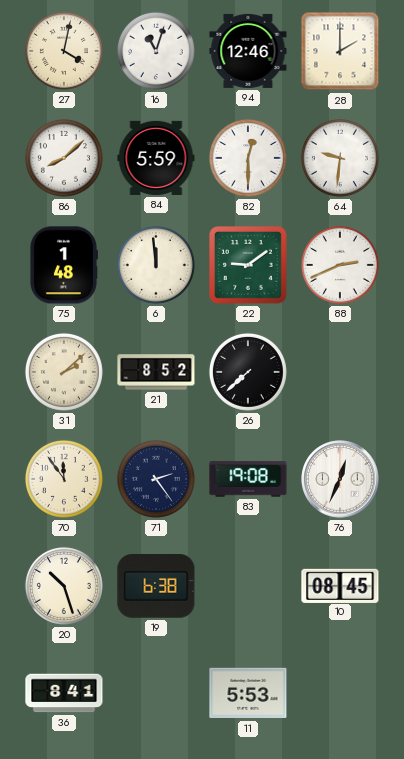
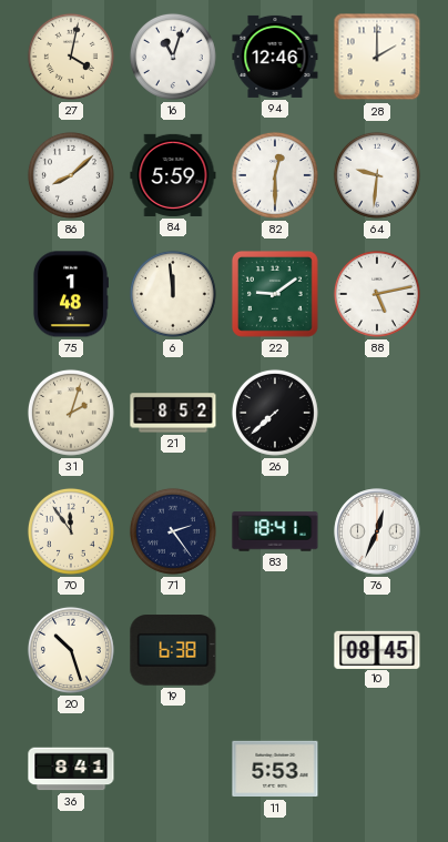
88: 2:41 -> 5:13 (377, 294)
31: 2:08 -> 2:03 (71, 413)
83: 19:08 -> 18:41 (275, 531)
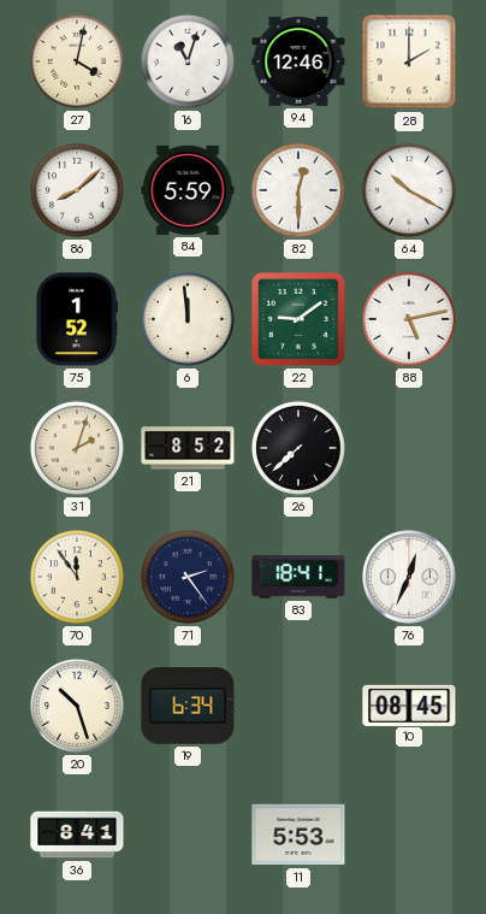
64: 9:31 -> 10:20 (409, 190)
75: 1:48 -> 1:52 (76, 319)
19: 6:38 -> 6:34 (188, 706)
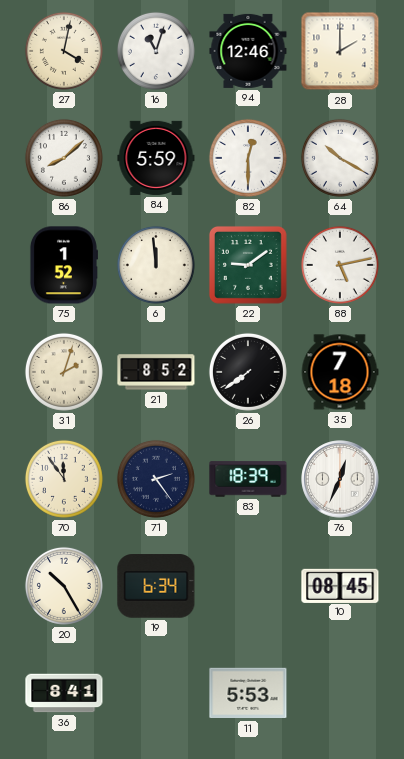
26: 7:38 -> 7:39 (248, 372)
35: none -> 7:18 (340, 372)
83: 18:41 -> 18:39 (248, 479)
20: 10:27 -> 10:25 (64, 586)
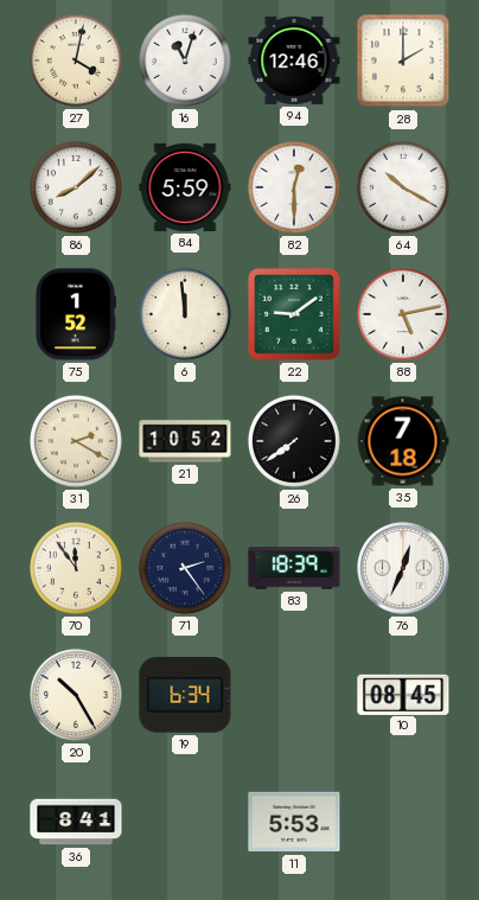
31: 2:03 -> 2:20 (76, 441)
21: 8:52 -> 10:52 (185, 441)
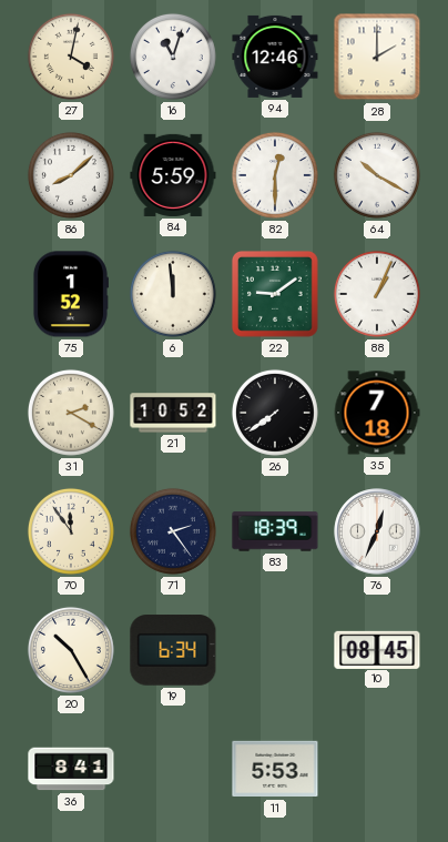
88: 5:13 -> 1:04 (377, 294)
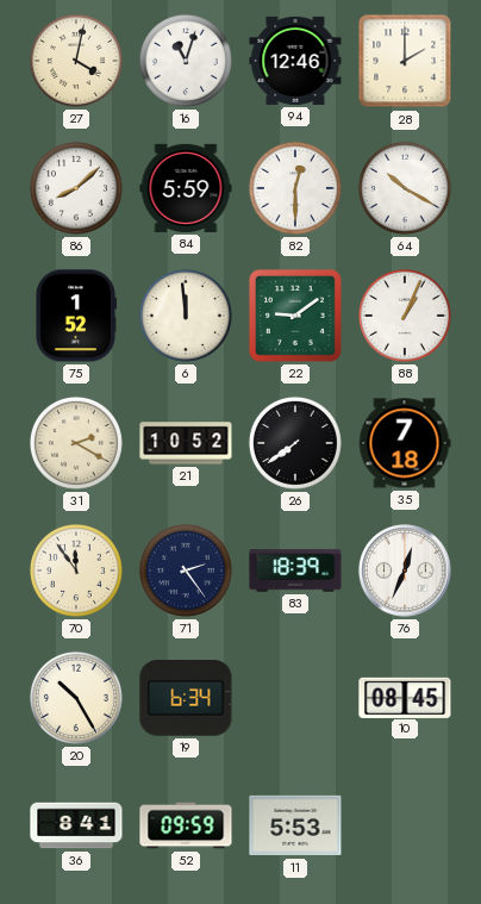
52: none -> 09:59 (186, 825)
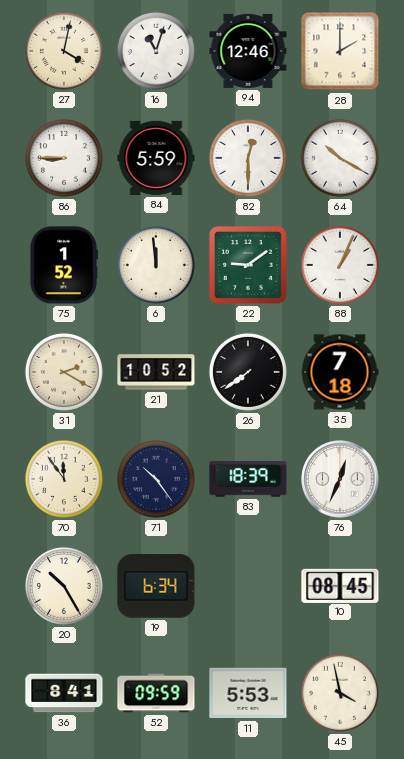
86: 8:08 -> 8:45 (64, 158)
71: 2:24 -> 10:24 (156, 479)
45: none -> 3:58 (340, 693)
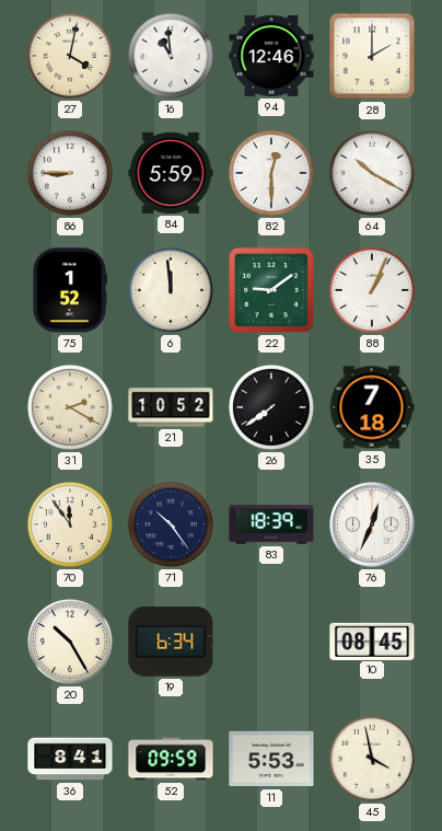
16: 11:03 -> 10:59 (171, 56)
